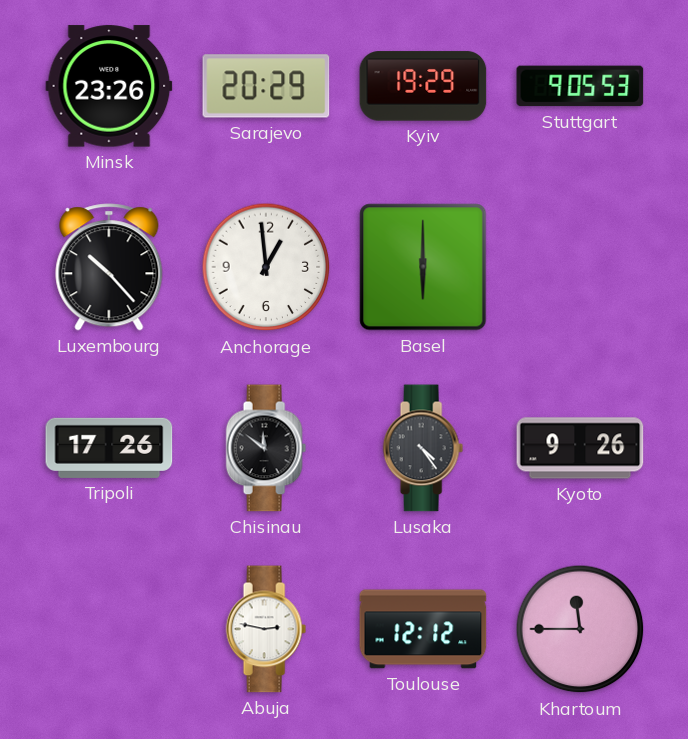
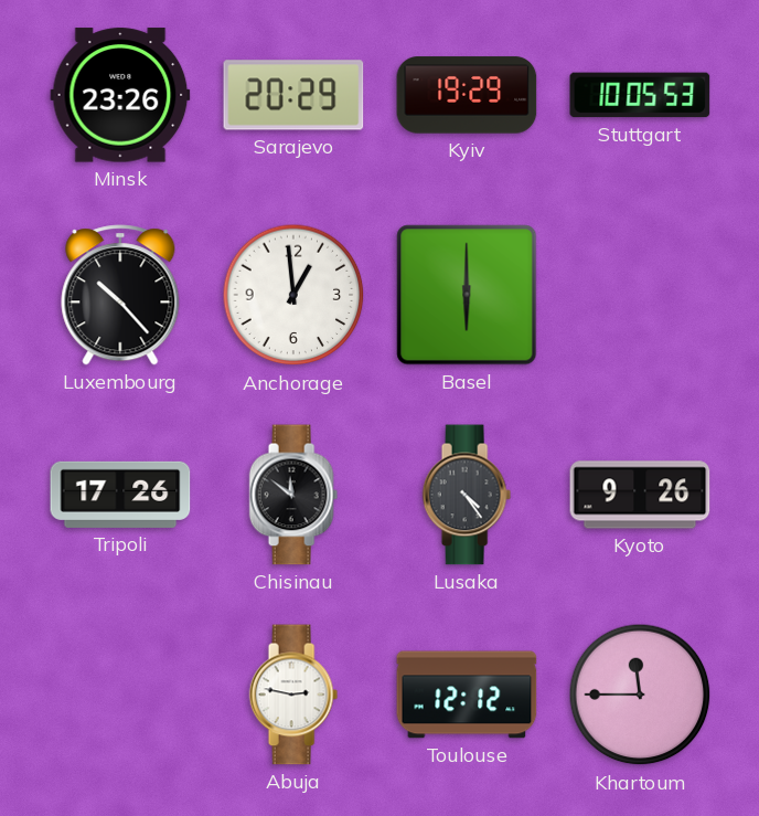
Stuttgart: 9:05 -> 10:05 (640, 95)
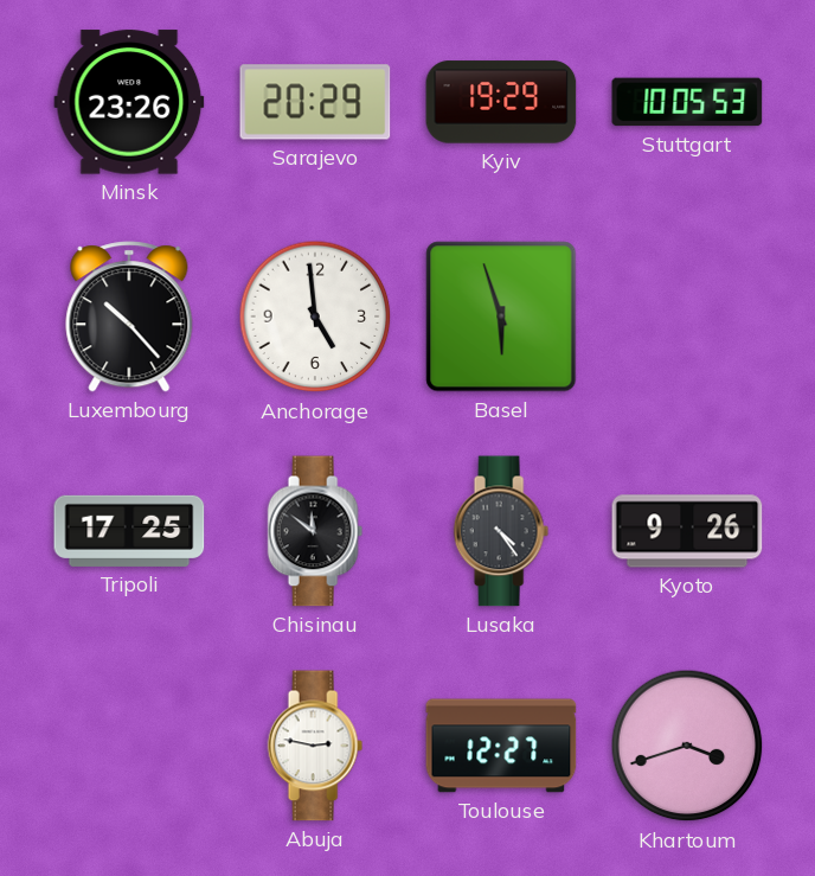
Anchorage: 12:59 -> 4:59 (315, 316)
Basel: 6:00 -> 5:57 (501, 316)
Tripoli: 17:26 -> 17:25 (129, 531)
Toulouse: 12:12 -> 12:27 (501, 746)
Khartoum: 11:45 -> 3:42 (687, 746)
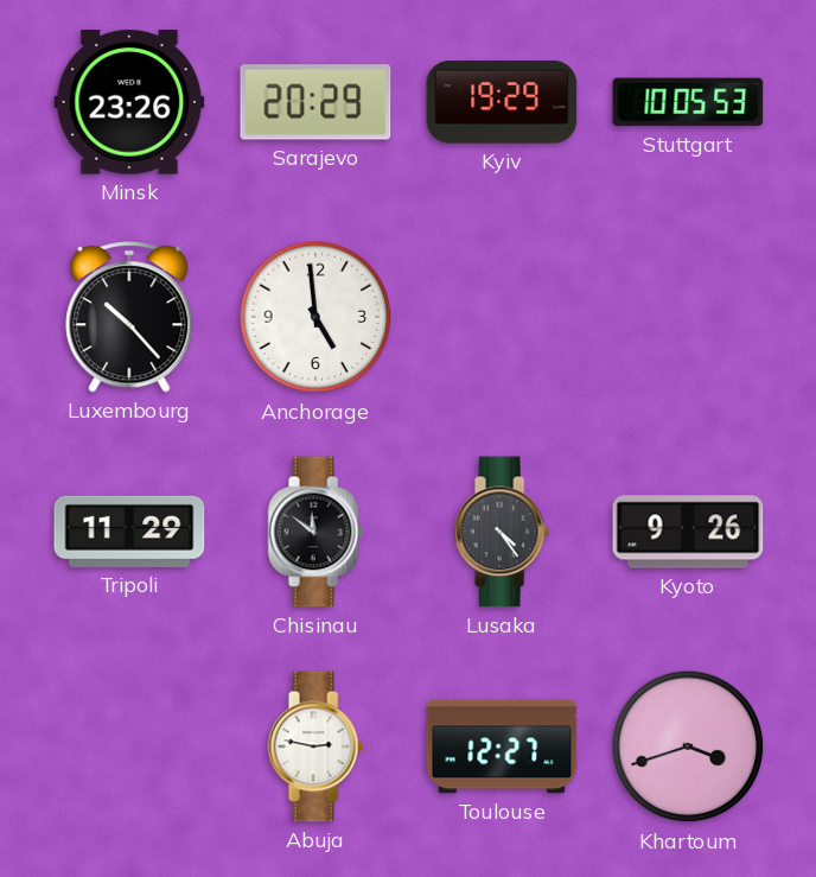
Basel: 5:57 -> none (501, 316)
Tripoli: 17:25 -> 11:29 (129, 532)
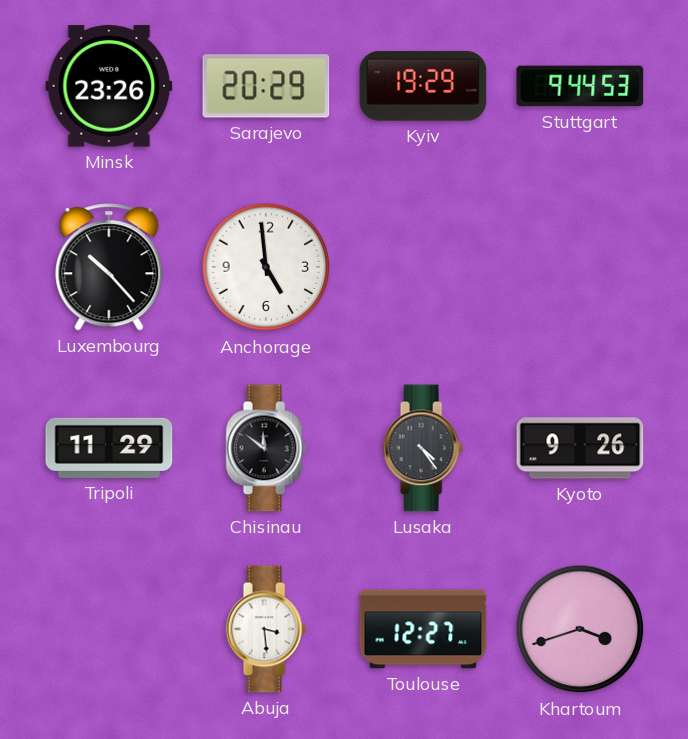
Stuttgart: 10:05 -> 9:44 (580, 86)
Abuja: 2:47 -> 3:29 (266, 629)
